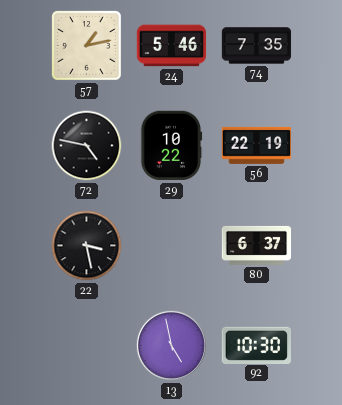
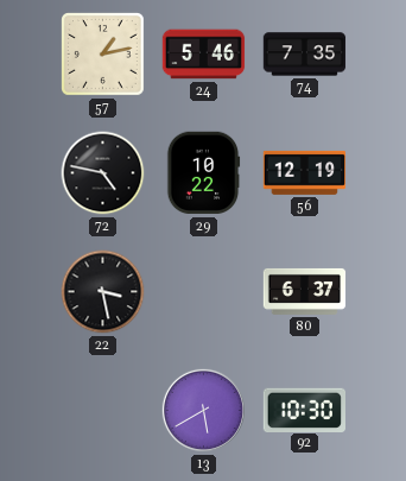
56: 22:19 -> 12:19 (305, 172)
13: 4:58 -> 5:40 (203, 410)
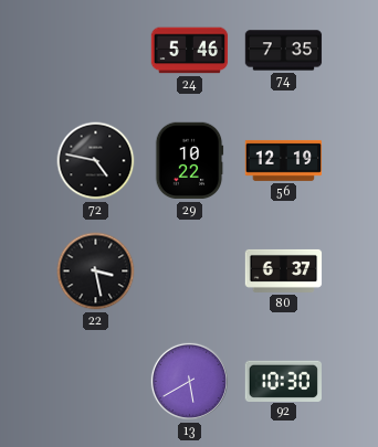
57: 1:13 -> none (103, 55)
